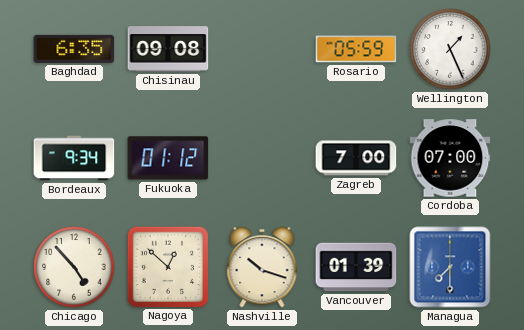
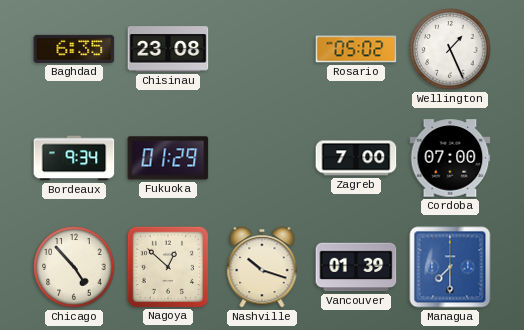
Chisinau: 09:08 -> 23:08 (168, 49)
Rosario: 05:59 -> 05:02 (356, 49)
Fukuoka: 01:12 -> 01:29 (168, 158)
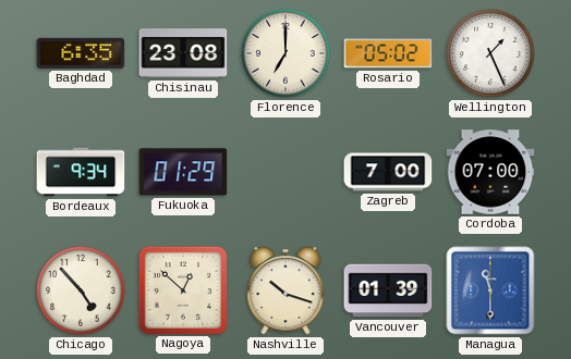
Florence: none -> 7:00 (285, 53)
Managua: 7:30 -> 11:30 (490, 290)
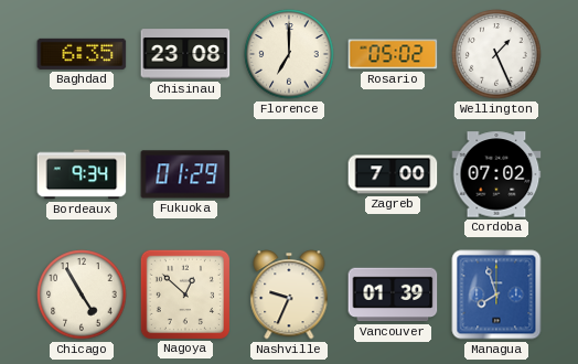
Cordoba: 07:00 -> 07:02 (496, 174)
Chicago: 4:53 -> 4:55 (82, 295)
Nashville: 10:18 -> 9:34 (289, 295)
Managua: 11:30 -> 7:57 (496, 295)
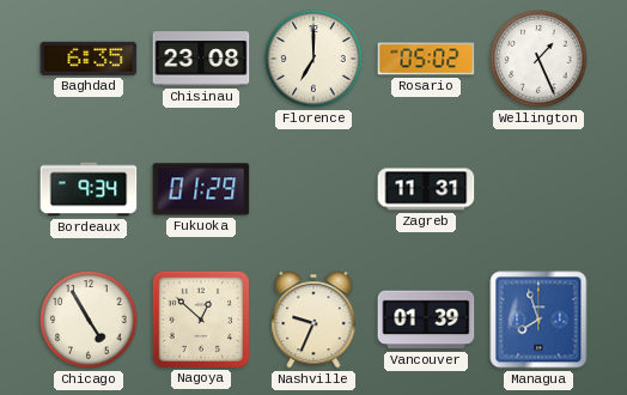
Zagreb: 7:00 -> 11:31 (426, 189)
Cordoba: 07:02 -> none (496, 174)
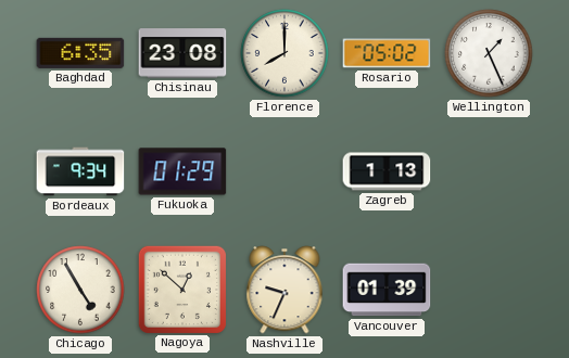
Florence: 7:00 -> 8:00 (284, 53)
Zagreb: 11:31 -> 1:13 (387, 171)
Managua: 7:57 -> none (538, 320)
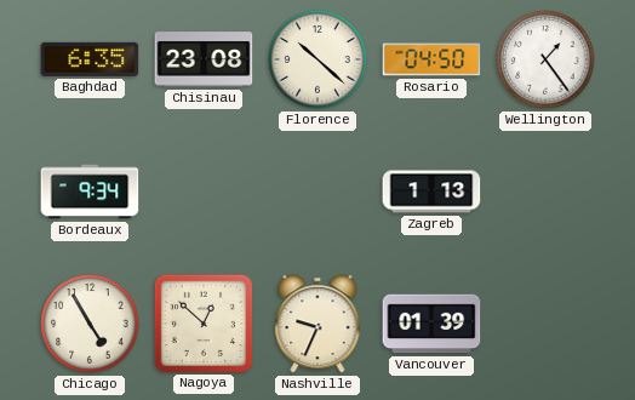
Florence: 8:00 -> 10:22 (317, 59)
Rosario: 05:02 -> 04:50 (431, 59)
Wellington: 1:26 -> 1:24 (545, 59)
Fukuoka: 01:29 -> none (182, 171)
